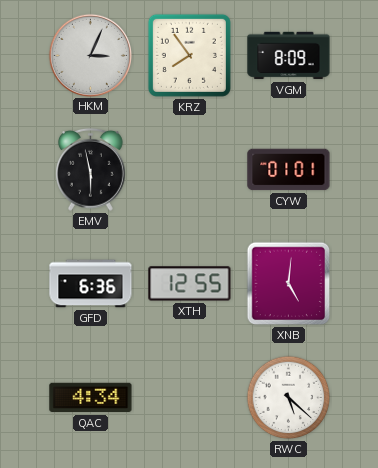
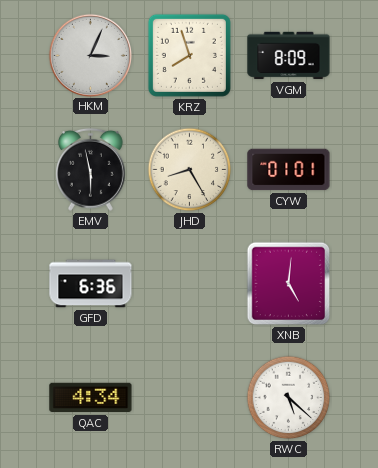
KRZ: 7:54 -> 7:57 (189, 55)
JHD: none -> 8:25 (190, 170)
XTH: 12:55 -> none (190, 284)
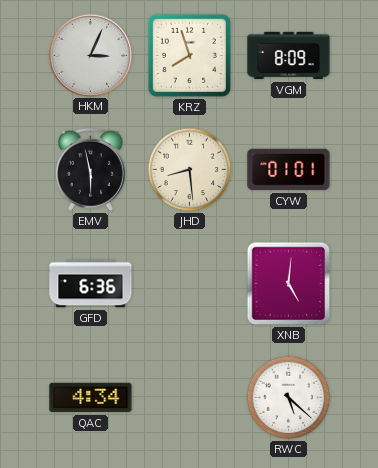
JHD: 8:25 -> 8:29 (190, 170)
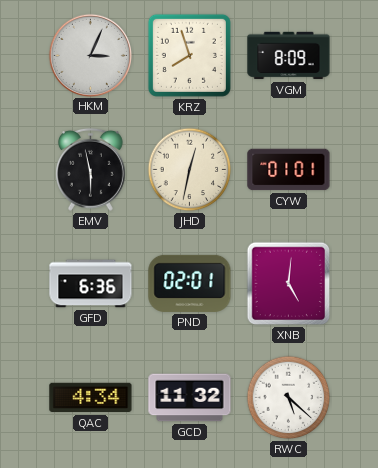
JHD: 8:29 -> 12:32 (190, 170)
PND: none -> 02:01 (190, 283)
GCD: none -> 11:32 (190, 398)
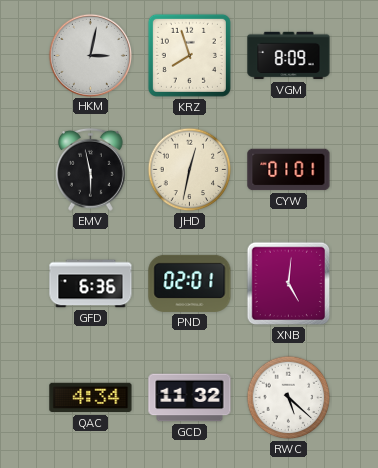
HKM: 3:04 -> 3:02 (90, 55)
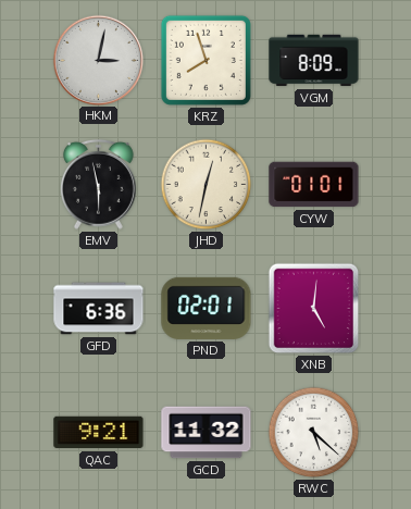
QAC: 4:34 -> 9:21 (99, 433)
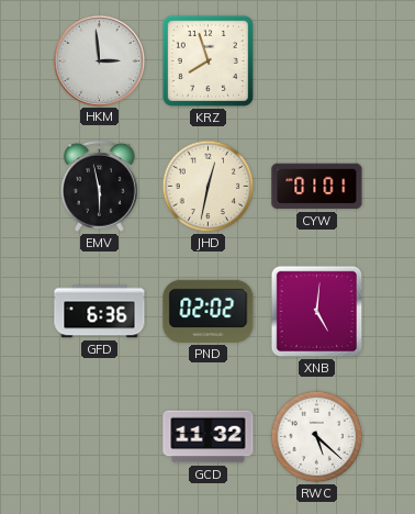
HKM: 3:02 -> 2:59 (99, 60)
VGM: 8:09 -> none (314, 61)
PND: 02:01 -> 02:02 (209, 311)
QAC: 9:21 -> none (99, 433)
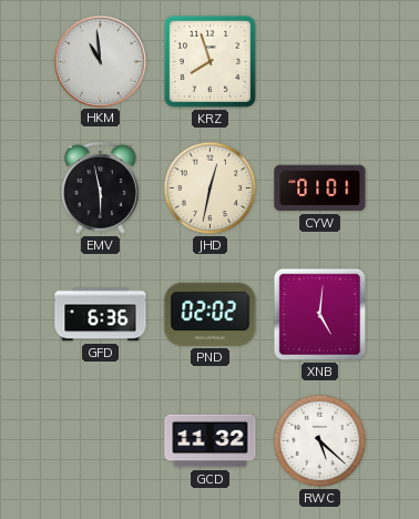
HKM: 2:59 -> 10:59 (100, 61)
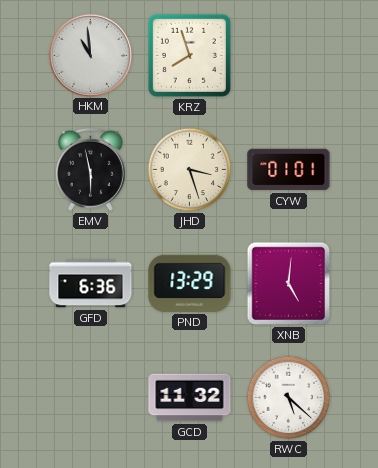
JHD: 12:32 -> 3:27 (190, 170)
PND: 02:02 -> 13:29 (190, 283)
